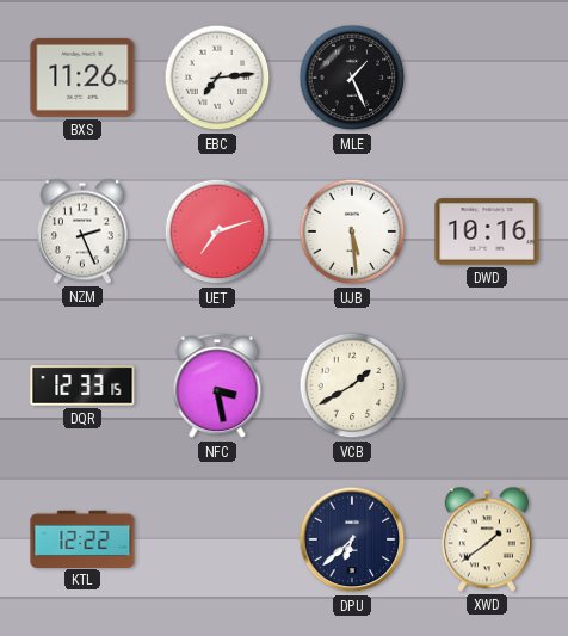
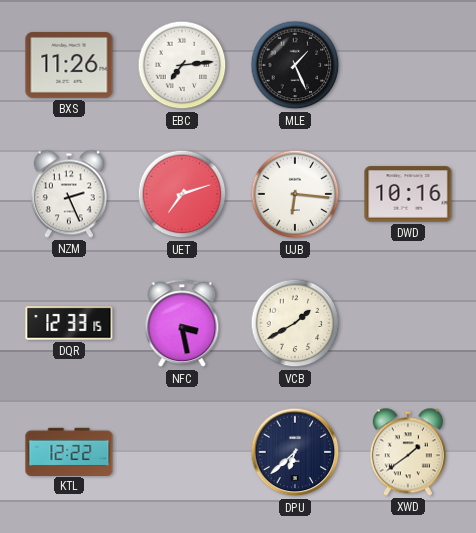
UJB: 5:29 -> 6:16 (295, 194)
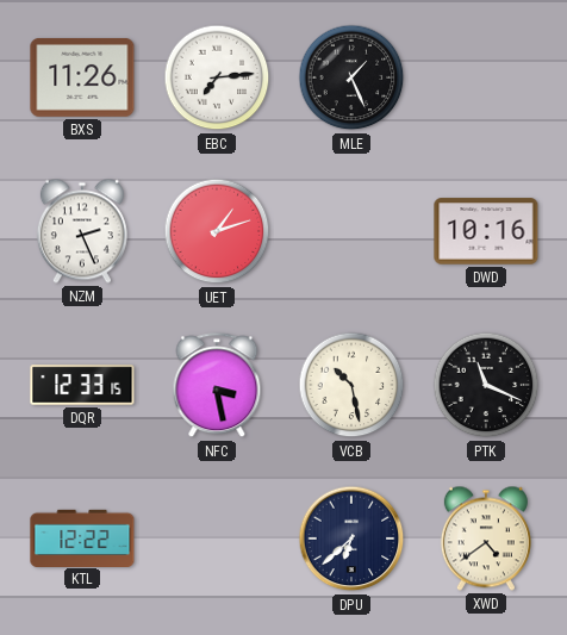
UET: 7:12 -> 1:12 (217, 231)
UJB: 6:16 -> none (295, 194)
VCB: 1:40 -> 10:28 (351, 385)
PTK: none -> 11:19 (486, 385)
XWD: 1:39 -> 4:39 (486, 538)
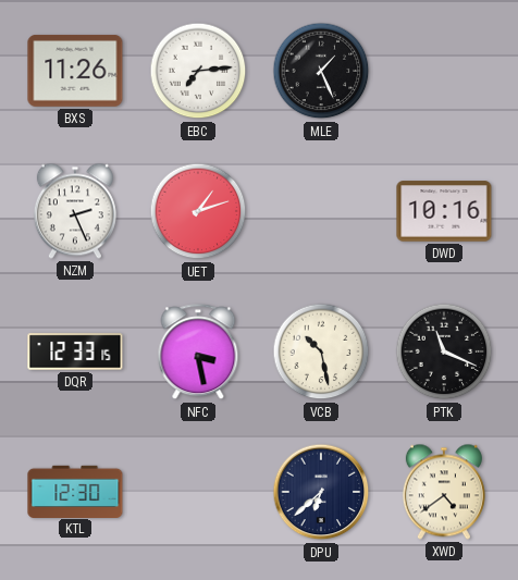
KTL: 12:22 -> 12:30 (75, 491)
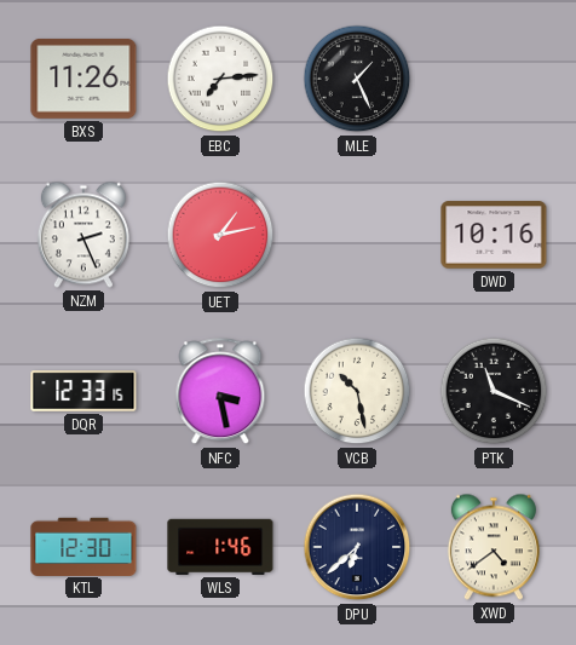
UET: 1:12 -> 1:13 (220, 235)
WLS: none -> 1:46 (220, 547)
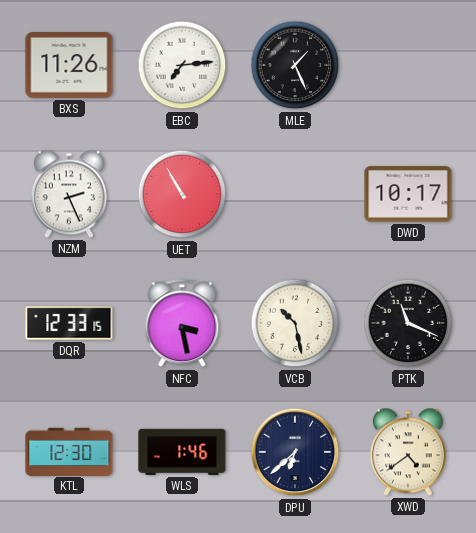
UET: 1:13 -> 10:55 (182, 194)
DWD: 10:16 -> 10:17 (408, 194)
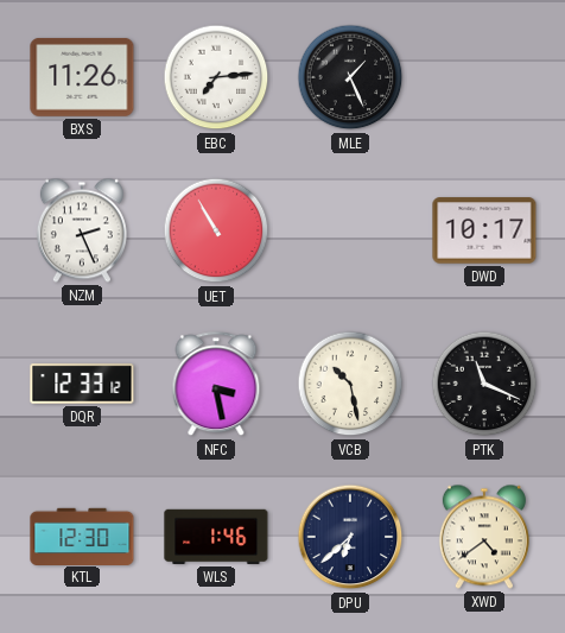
DQR: 12:33:15 -> 12:33:12 (82, 384)
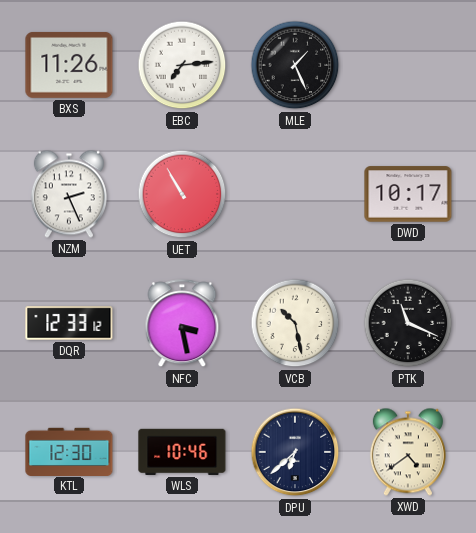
WLS: 1:46 -> 10:46 (182, 452)
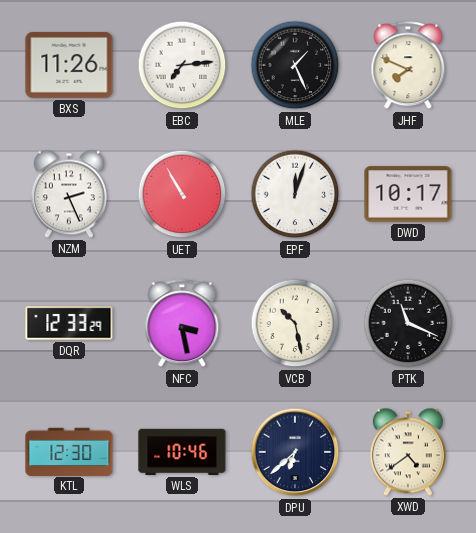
JHF: none -> 7:49 (408, 66)
EPF: none -> 12:03 (295, 194)
DQR: 12:33:12 -> 12:33:29 (69, 323)
